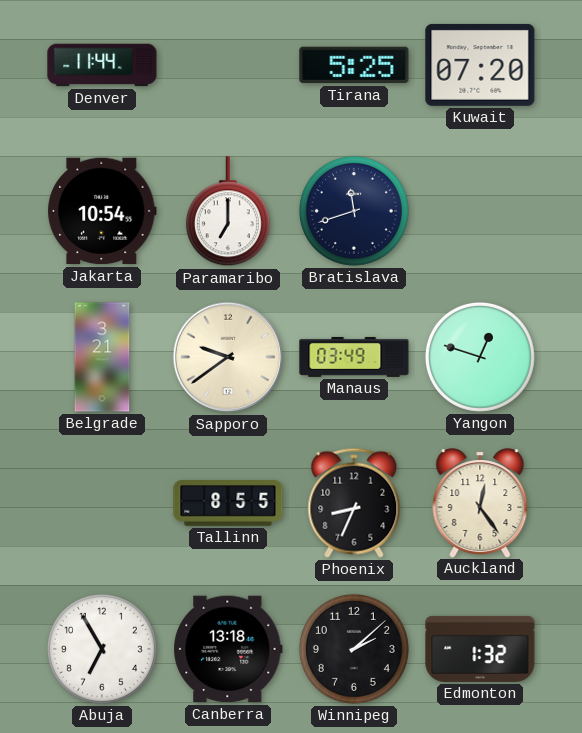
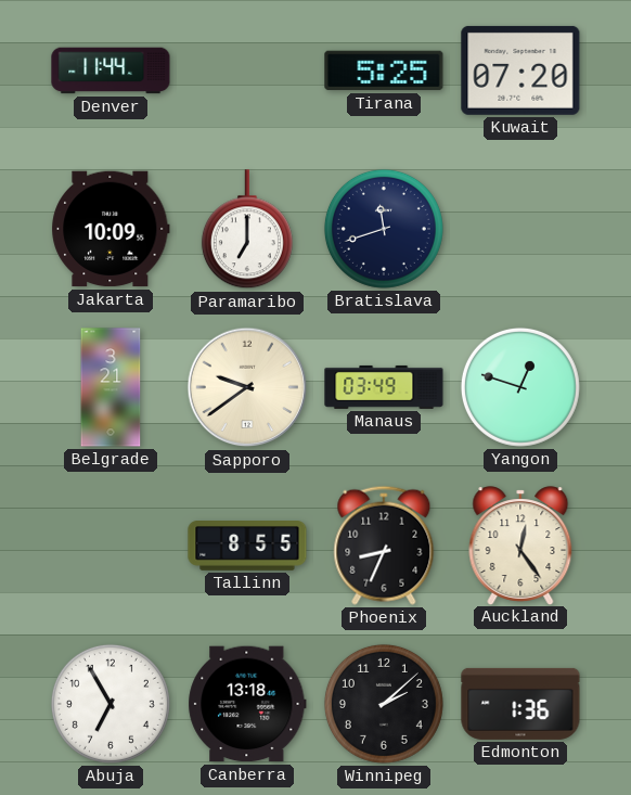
Jakarta: 10:54 -> 10:09 (111, 229)
Edmonton: 1:32 -> 1:36 (520, 704)
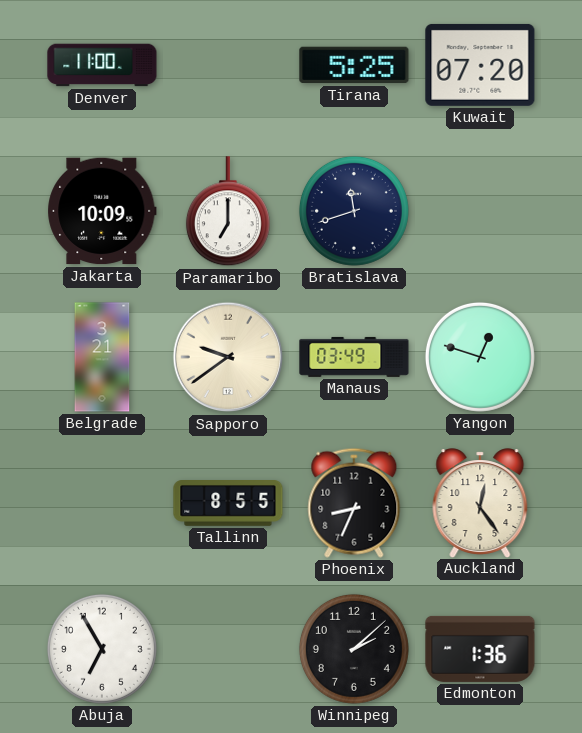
Denver: 11:44 -> 11:00 (102, 65)
Canberra: 13:18 -> none (247, 704)
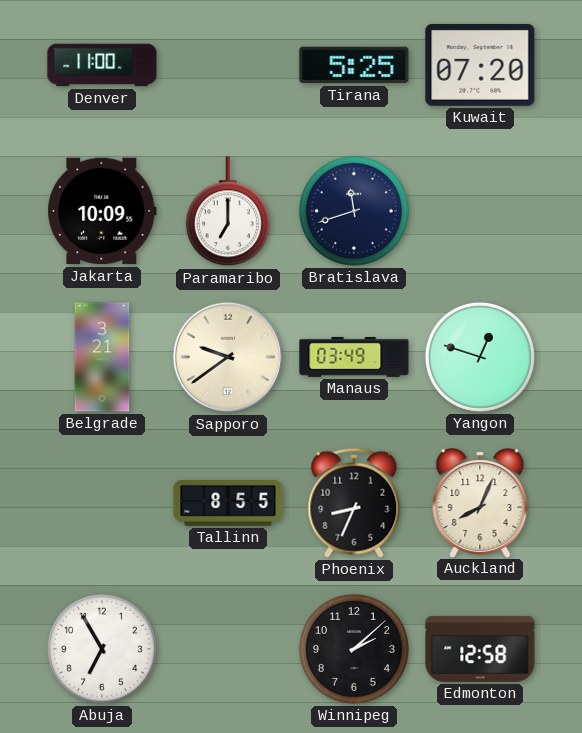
Auckland: 12:24 -> 8:04 (480, 503)
Edmonton: 1:36 -> 12:58 (480, 649)
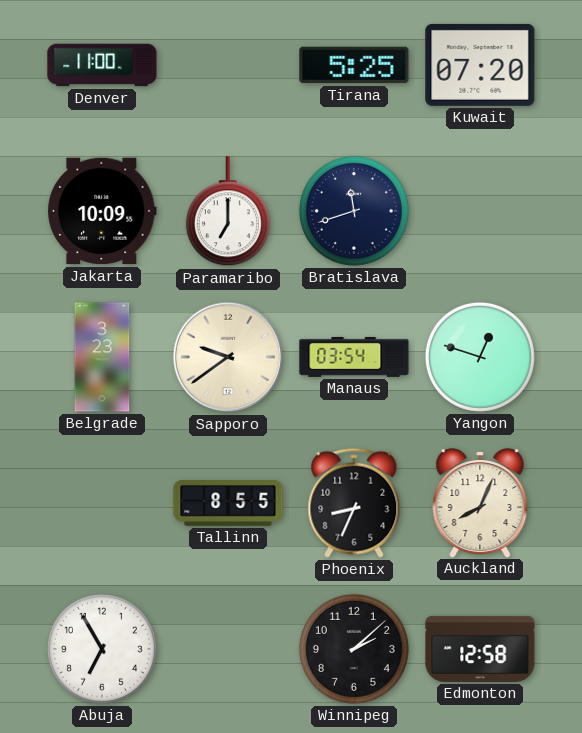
Belgrade: 3:21 -> 3:23 (102, 357)
Manaus: 03:49 -> 03:54 (354, 357)
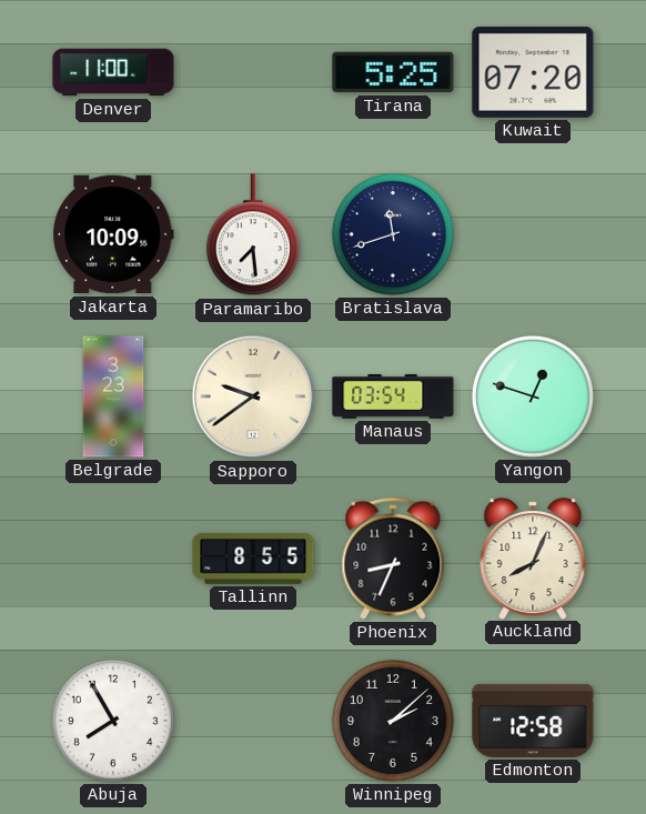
Paramaribo: 7:00 -> 7:29 (253, 235)
Abuja: 6:55 -> 7:55 (113, 721)
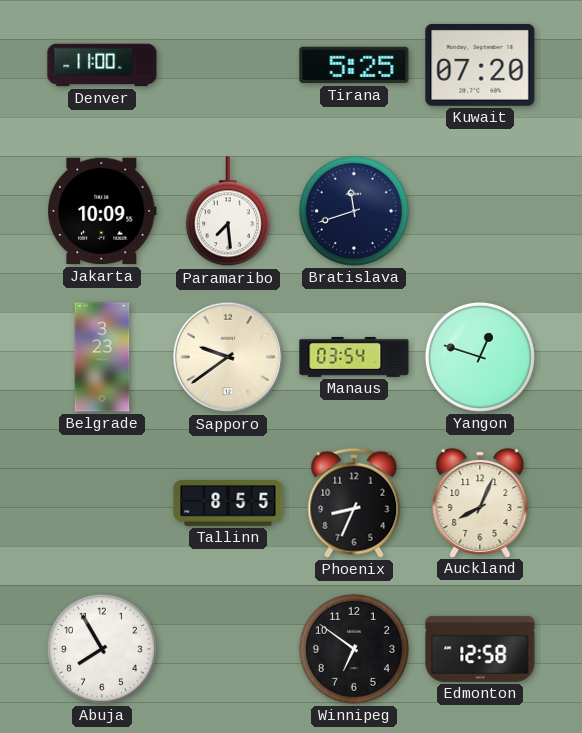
Winnipeg: 2:08 -> 6:51 (354, 649)
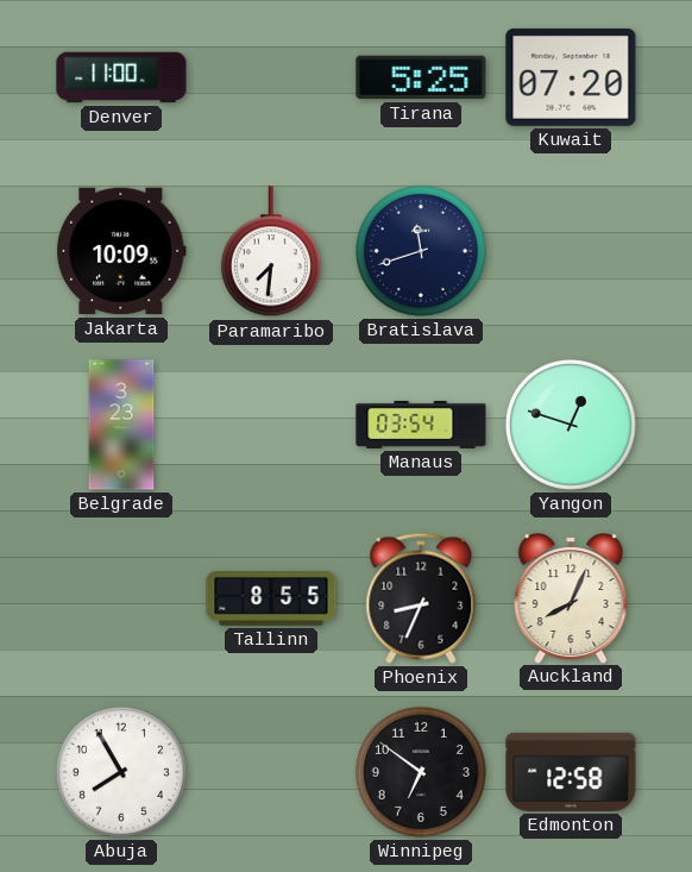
Paramaribo: 7:29 -> 7:31 (271, 252)
Sapporo: 9:39 -> none (228, 357)
